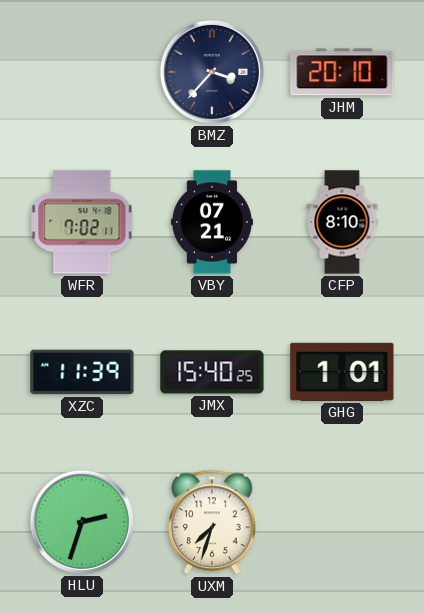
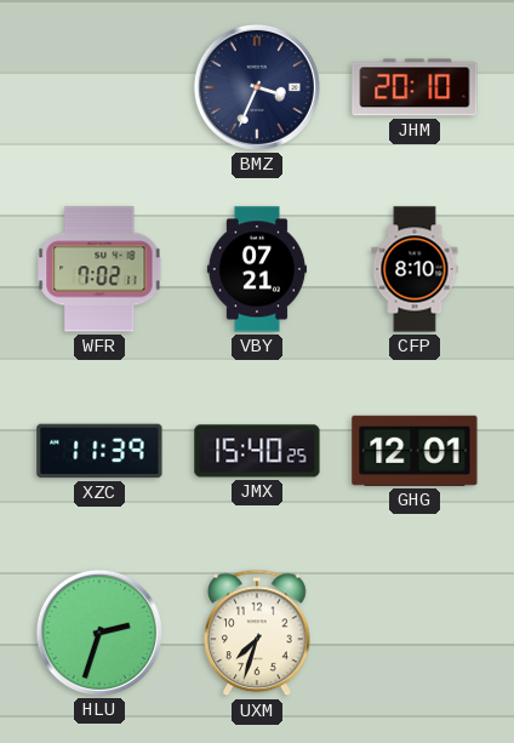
BMZ: 3:37 -> 3:34 (257, 87)
GHG: 1:01 -> 12:01 (415, 451)
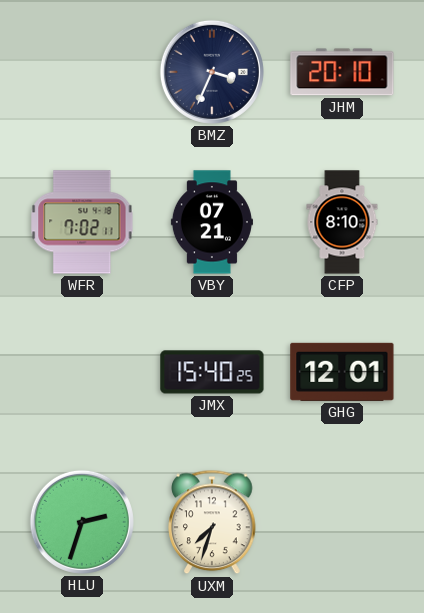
XZC: 11:39 -> none (99, 451)
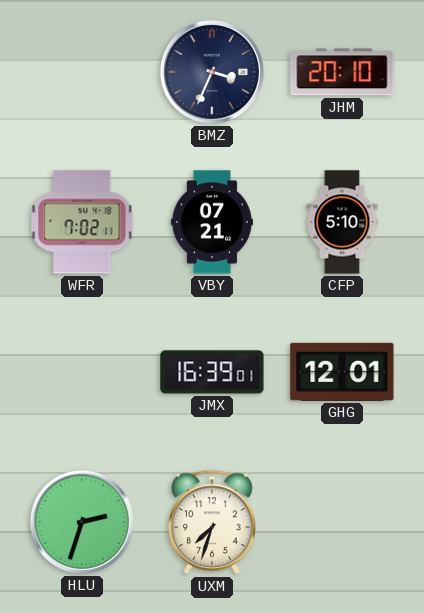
CFP: 8:10 -> 5:10 (342, 222)
JMX: 15:40 -> 16:39 (212, 372)
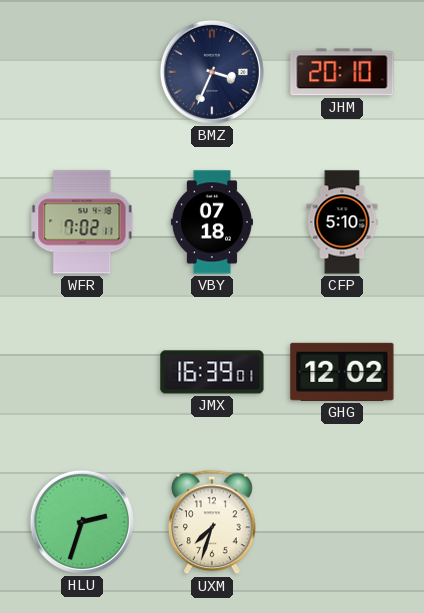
VBY: 07:21 -> 07:18 (212, 222)
GHG: 12:01 -> 12:02 (342, 372)
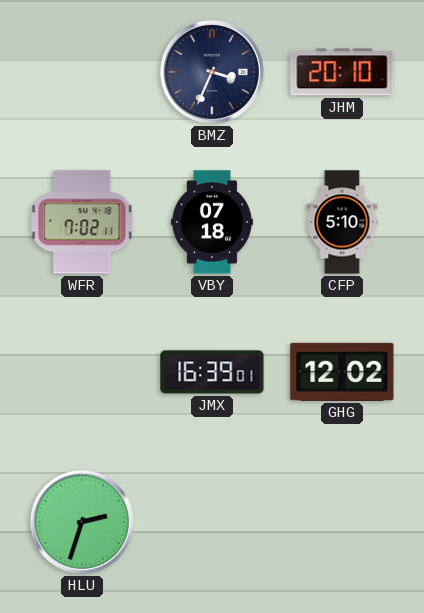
UXM: 7:33 -> none (212, 522)
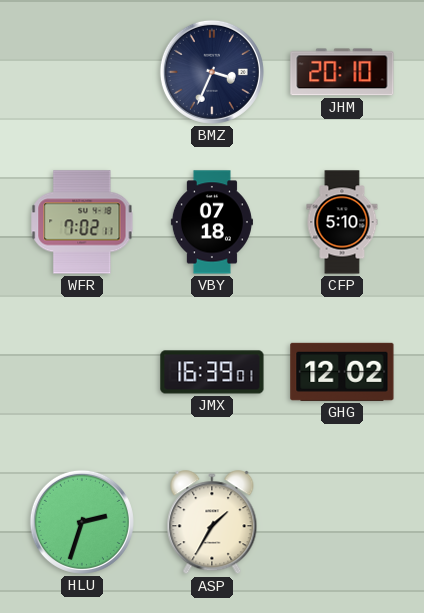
ASP: none -> 1:35 (212, 523)
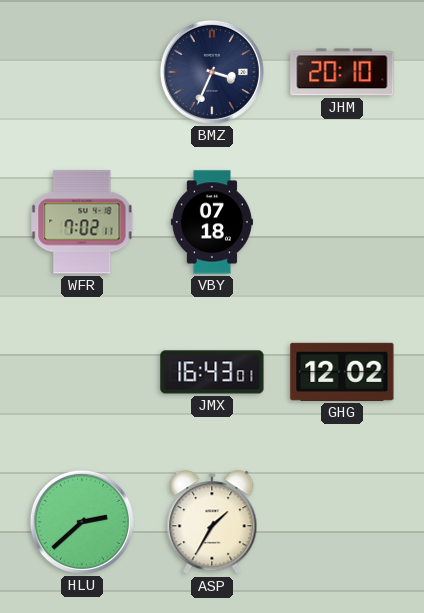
CFP: 5:10 -> none (342, 222)
JMX: 16:39 -> 16:43 (212, 372)
HLU: 2:33 -> 2:38 (82, 522)
